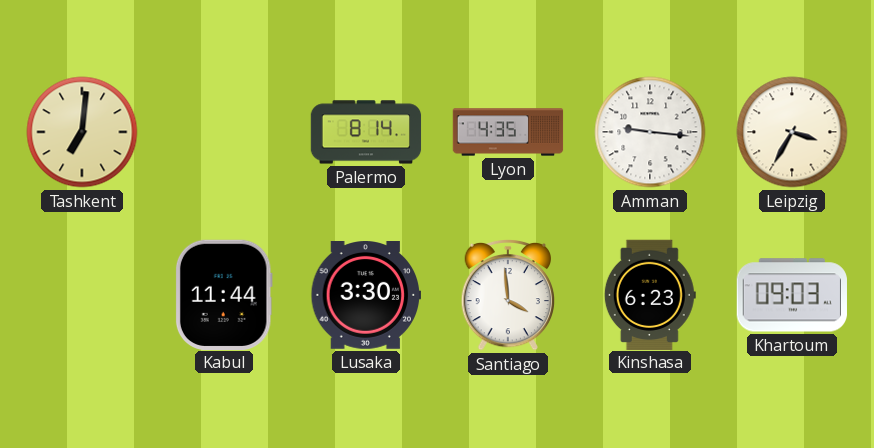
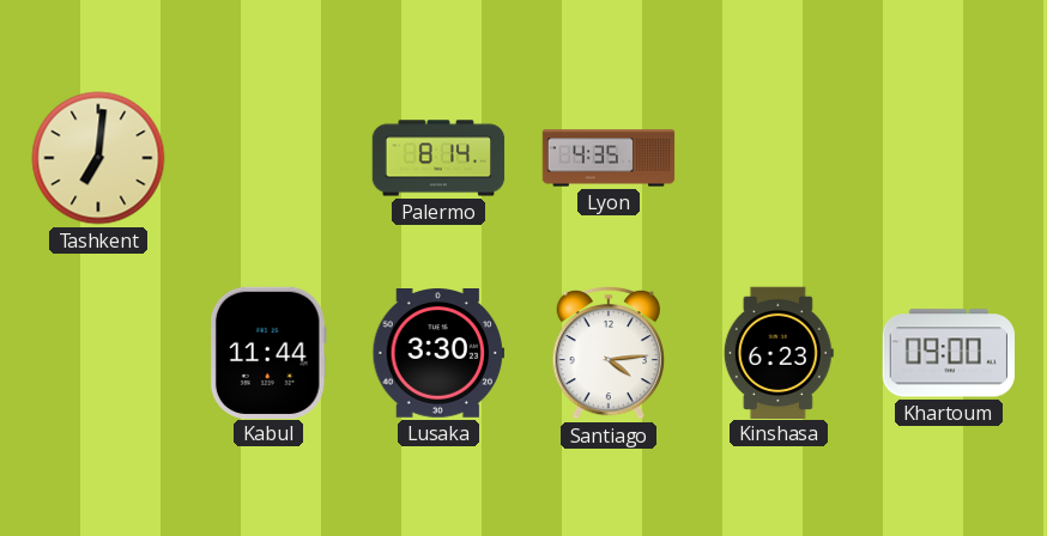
Amman: 9:16 -> none (650, 132)
Leipzig: 3:35 -> none (792, 132)
Santiago: 3:59 -> 4:14 (607, 353)
Khartoum: 09:03 -> 09:00 (949, 353)
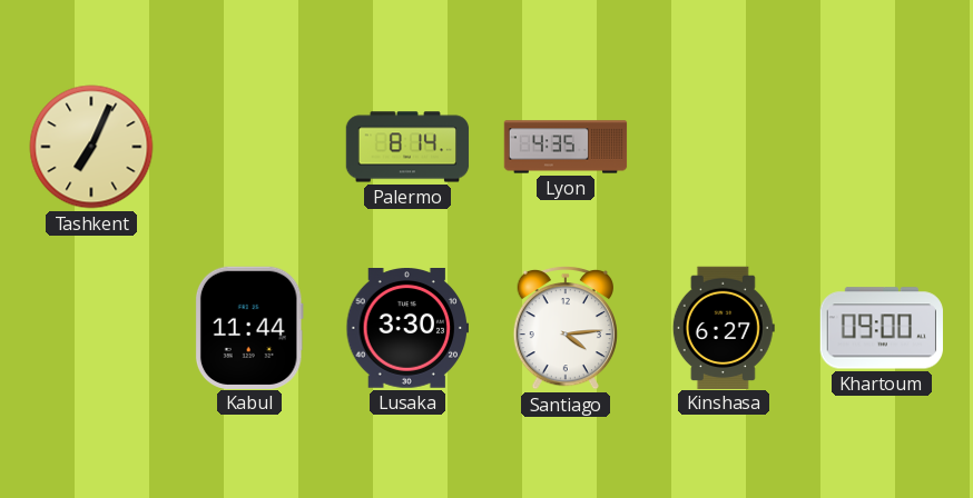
Tashkent: 7:01 -> 7:04 (91, 147)
Kinshasa: 6:23 -> 6:27 (724, 327)
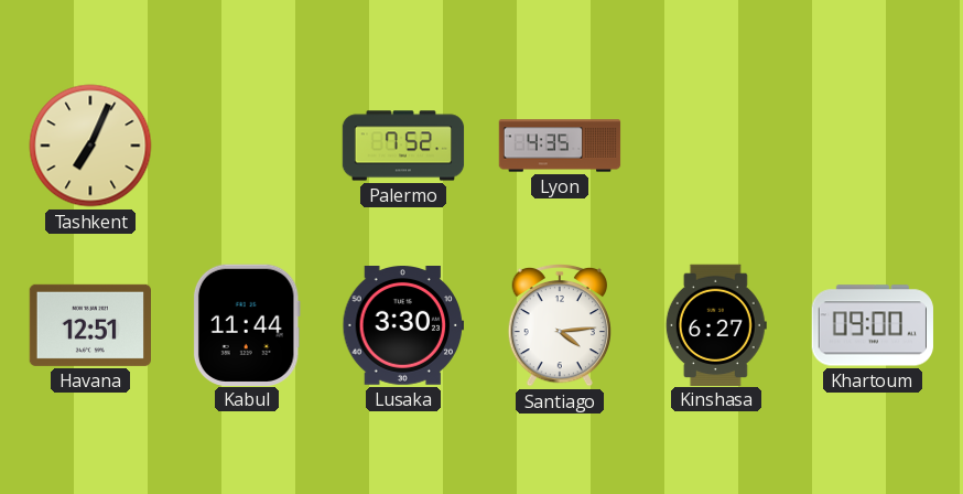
Palermo: 8:14 -> 7:52 (403, 146)
Havana: none -> 12:51 (89, 325)
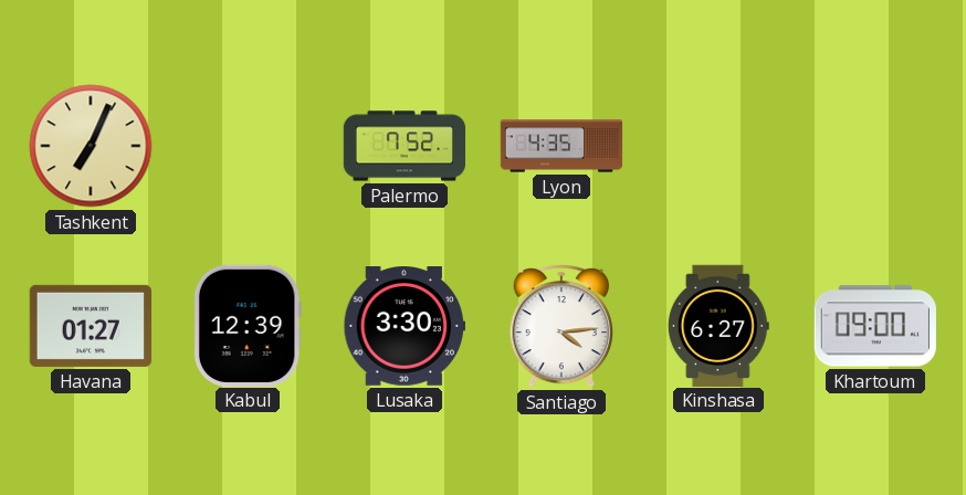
Havana: 12:51 -> 01:27 (90, 326)
Kabul: 11:44 -> 12:39 (248, 325)
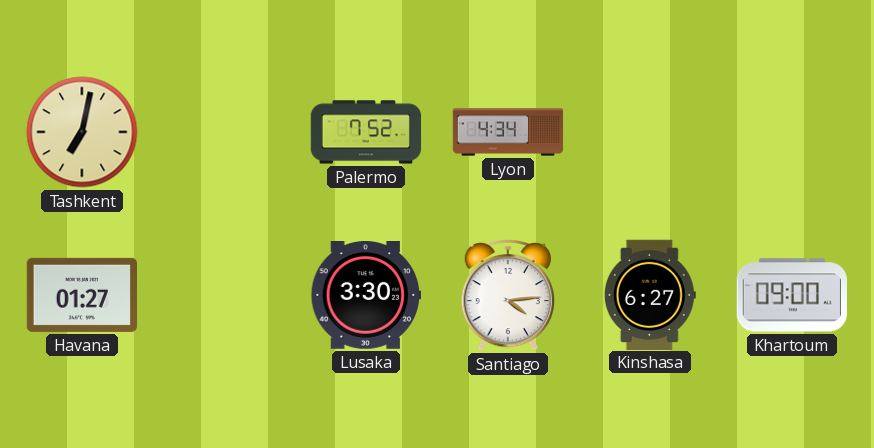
Tashkent: 7:04 -> 7:02 (82, 132)
Lyon: 4:35 -> 4:34 (508, 132)
Kabul: 12:39 -> none (248, 325)
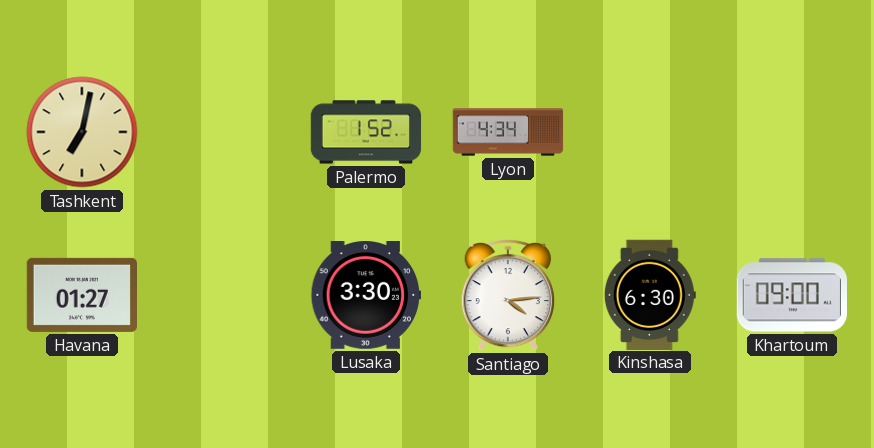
Palermo: 7:52 -> 1:52 (366, 132)
Kinshasa: 6:27 -> 6:30 (650, 294)
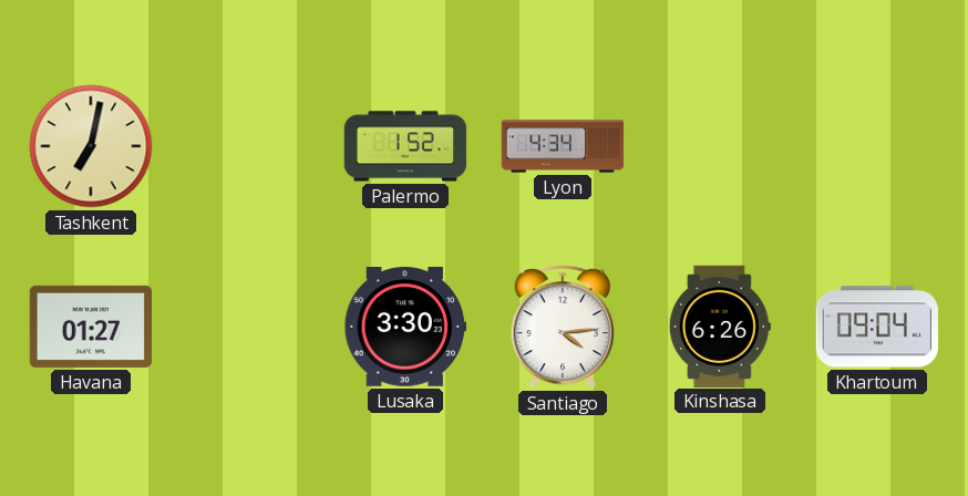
Kinshasa: 6:30 -> 6:26 (720, 325)
Khartoum: 09:00 -> 09:04 (877, 327)
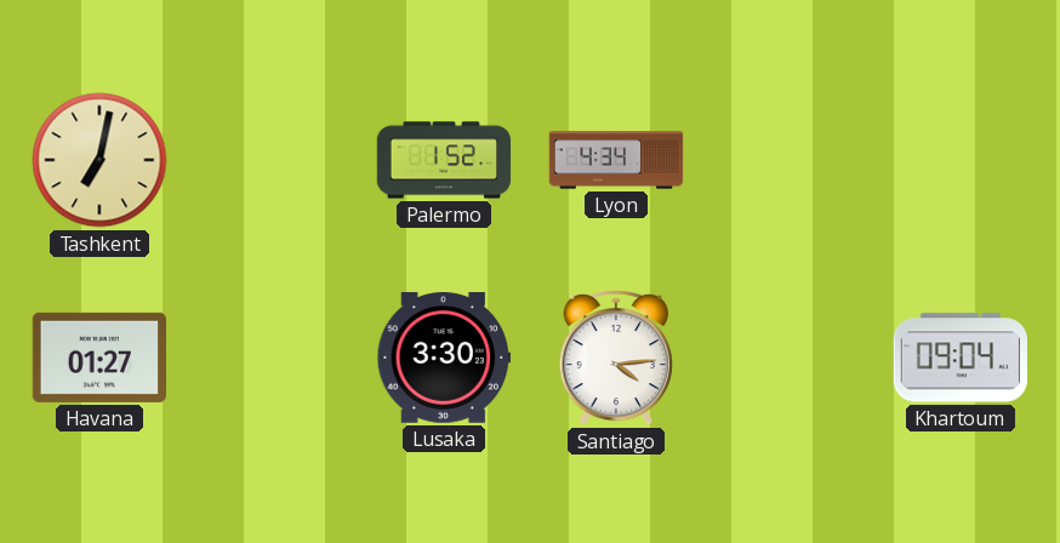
Kinshasa: 6:26 -> none (720, 325)
